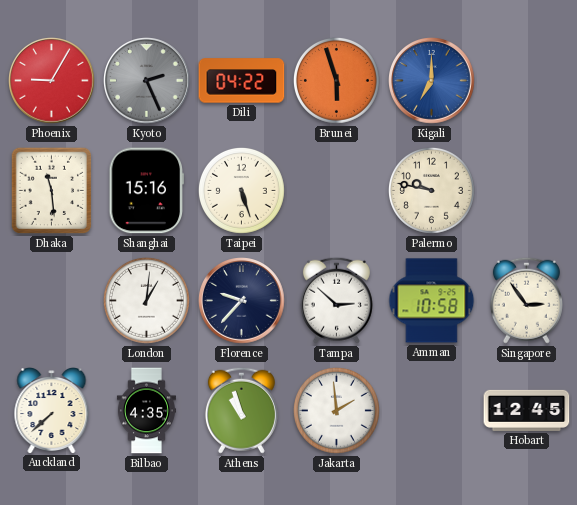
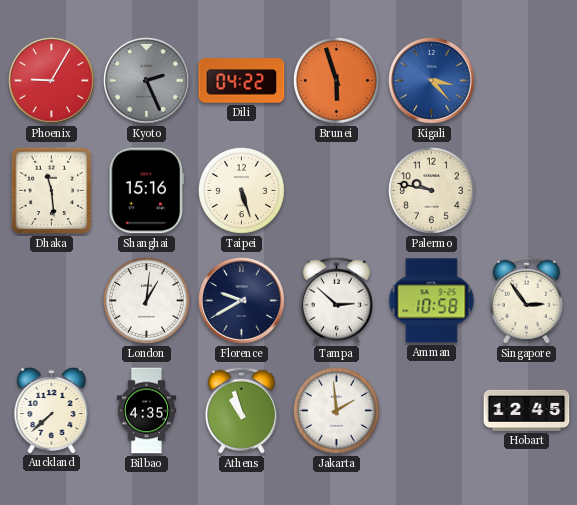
Kigali: 7:00 -> 3:23 (432, 81)
Florence: 9:37 -> 9:40 (242, 301)
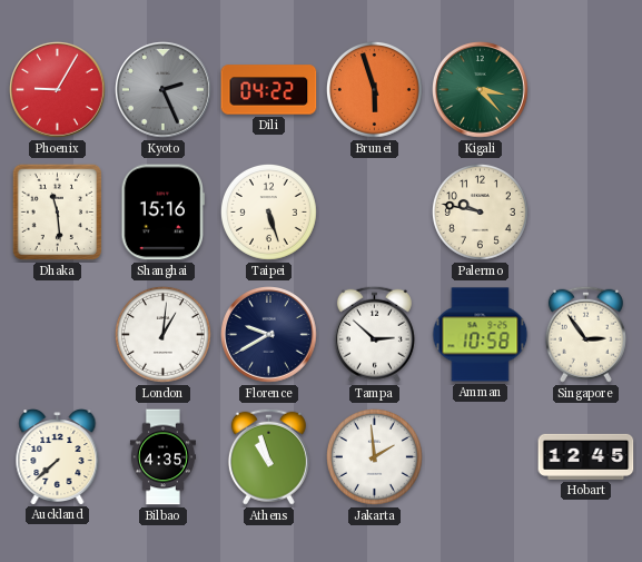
Kigali dial: blue -> green (481, 90)
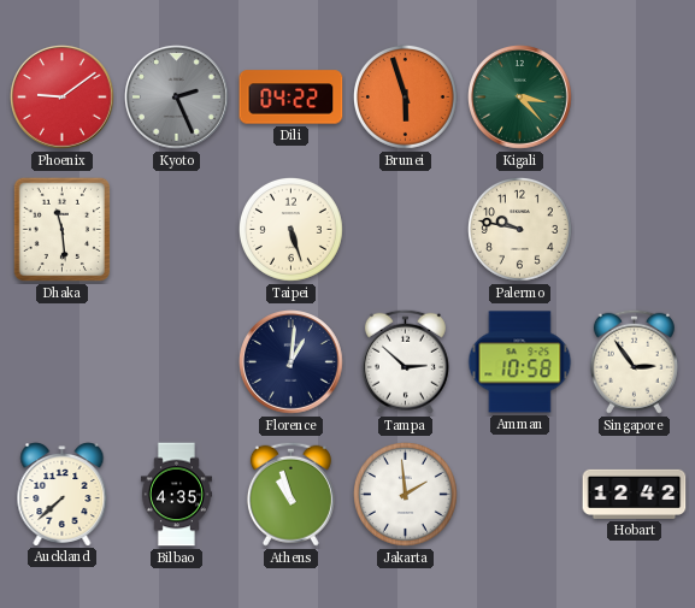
Phoenix: 9:05 -> 9:09 (63, 98)
Shanghai: 15:16 -> none (164, 213)
London: 1:01 -> none (162, 334)
Florence: 9:40 -> 1:01 (291, 362)
Hobart: 12:45 -> 12:42 (635, 494)
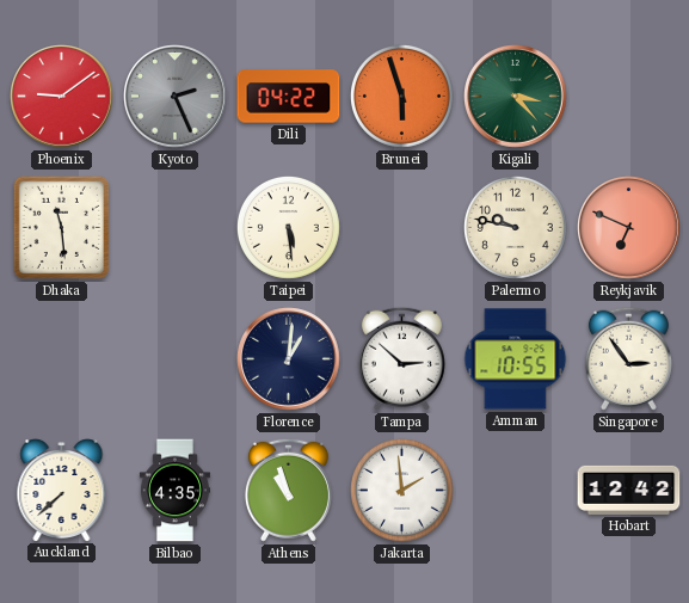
Taipei: 5:27 -> 5:29 (288, 227)
Reykjavik: none -> 6:49 (629, 228)
Amman: 10:58 -> 10:55 (516, 359)
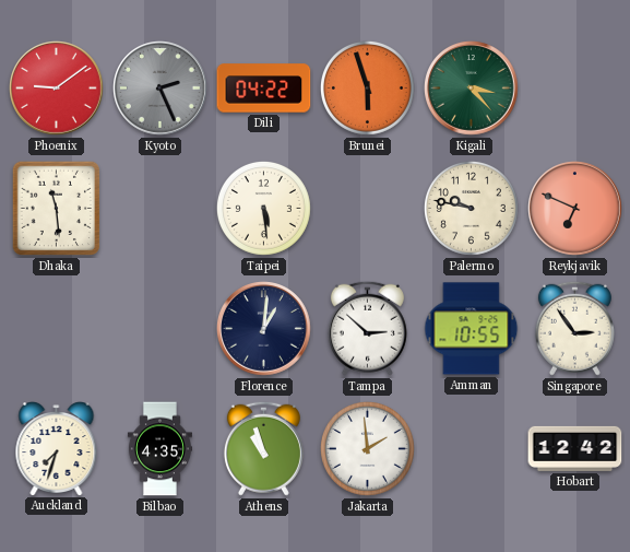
Auckland: 7:38 -> 7:33 (57, 449)
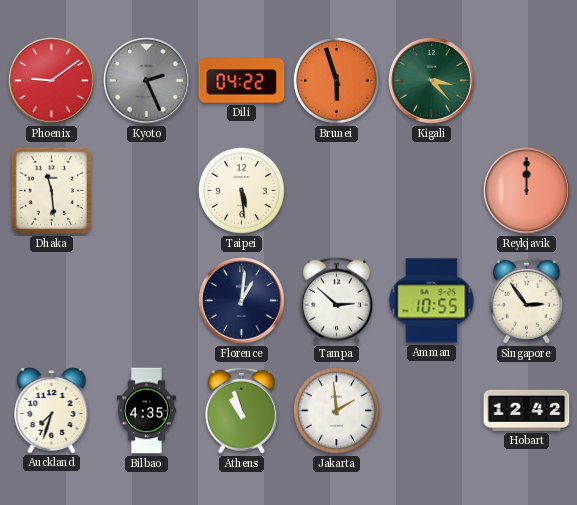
Palermo: 9:47 -> none (471, 208)
Reykjavik: 6:49 -> 12:00 (527, 191)
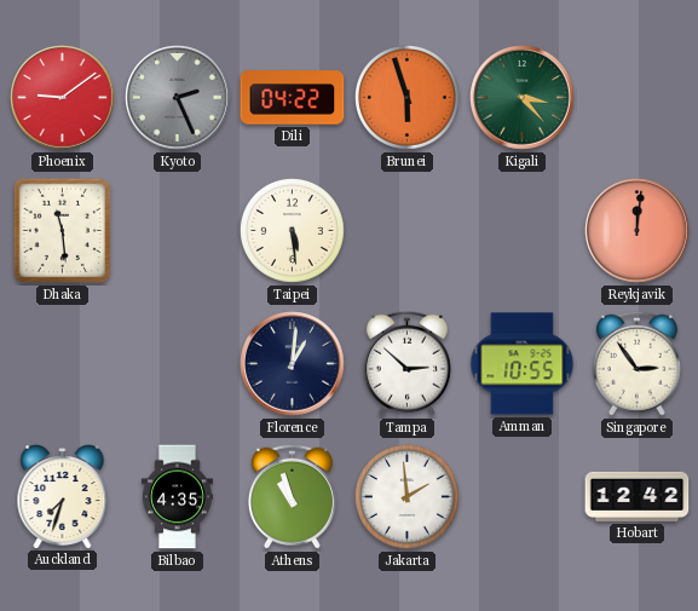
Reykjavik: 12:00 -> 12:01 (638, 231)
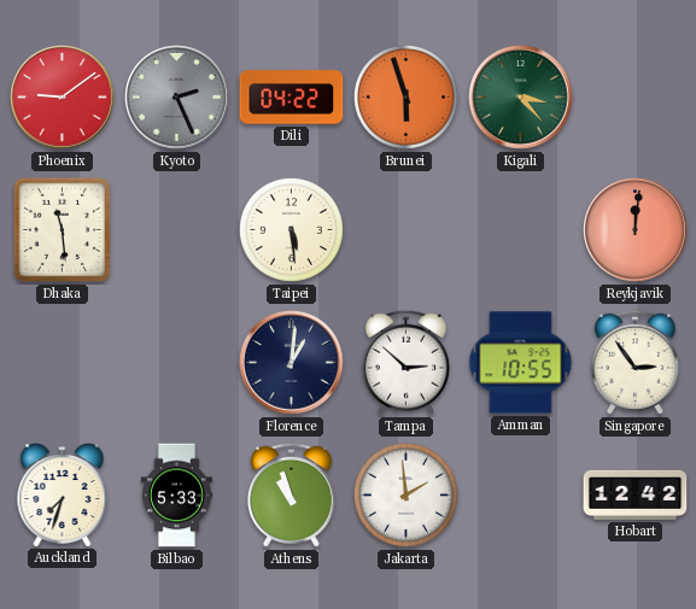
Bilbao: 4:35 -> 5:33 (176, 496)
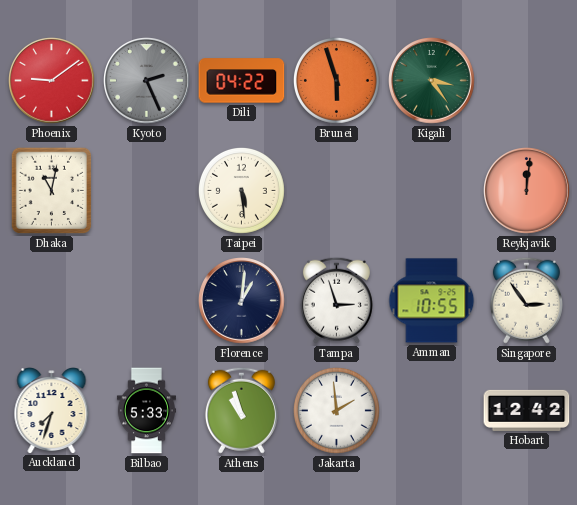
Kigali: 3:23 -> 3:24 (432, 81)
Dhaka: 11:29 -> 11:02 (51, 191)
Tampa: 2:52 -> 2:57 (336, 300)
